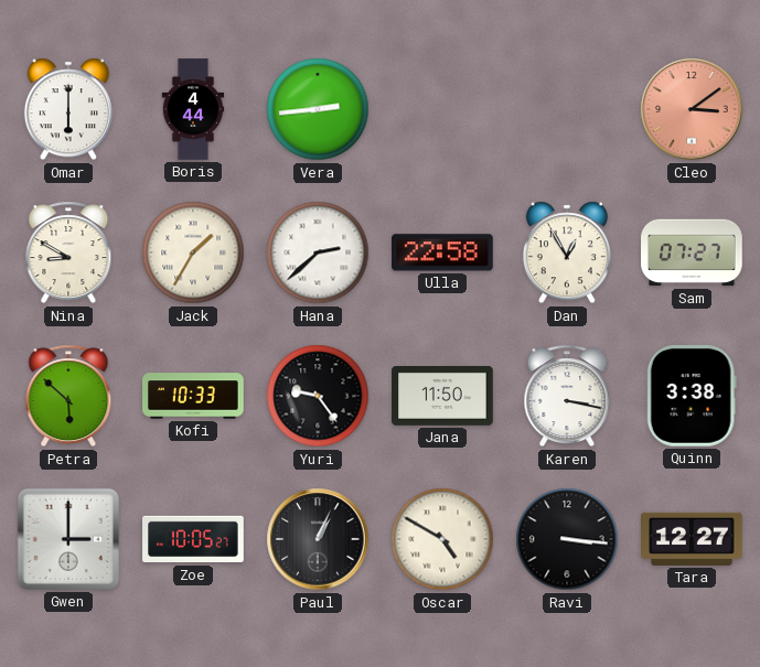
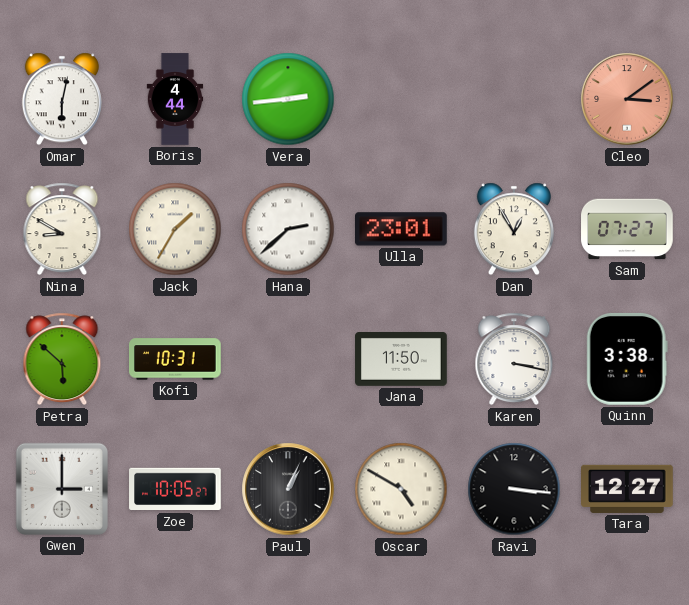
Omar: 6:00 -> 6:02 (62, 99)
Ulla: 22:58 -> 23:01 (402, 229)
Kofi: 10:33 -> 10:31 (175, 359)
Yuri: 9:24 -> none (318, 396)
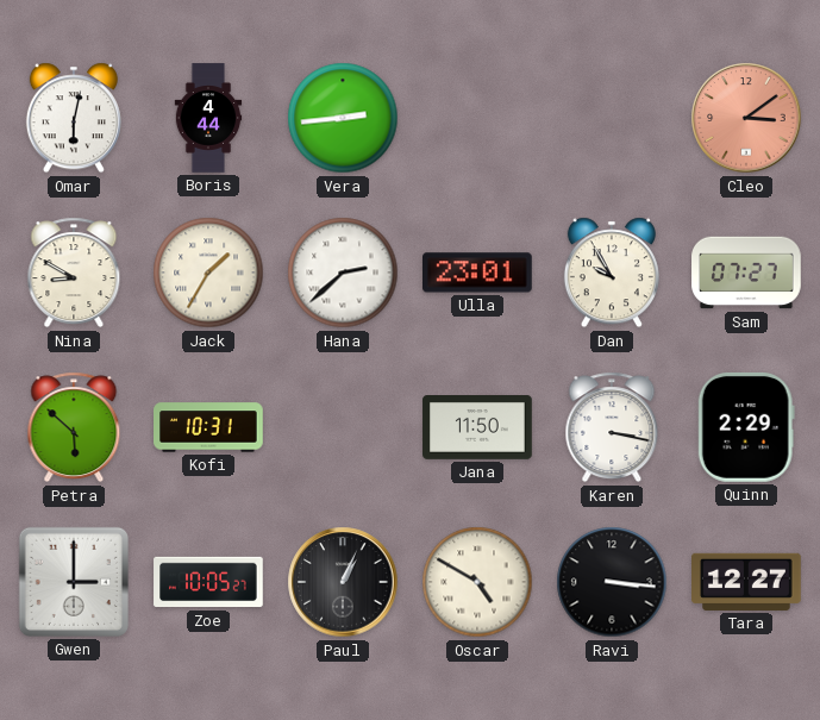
Dan: 12:55 -> 9:55 (612, 273)
Quinn: 3:38 -> 2:29 (746, 427)
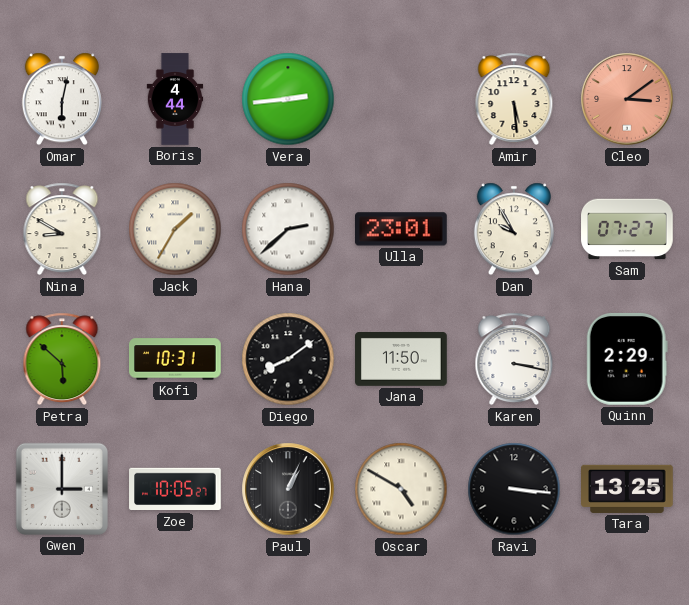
Amir: none -> 5:29 (514, 99)
Diego: none -> 8:09 (288, 359)
Tara: 12:27 -> 13:25 (628, 489)
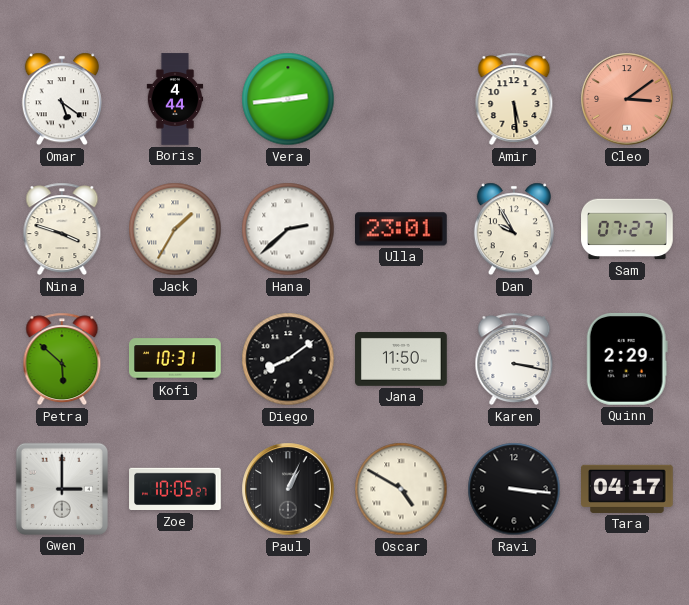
Omar: 6:02 -> 5:21 (62, 99)
Nina: 8:50 -> 3:48 (62, 229)
Tara: 13:25 -> 04:17 (628, 489)
